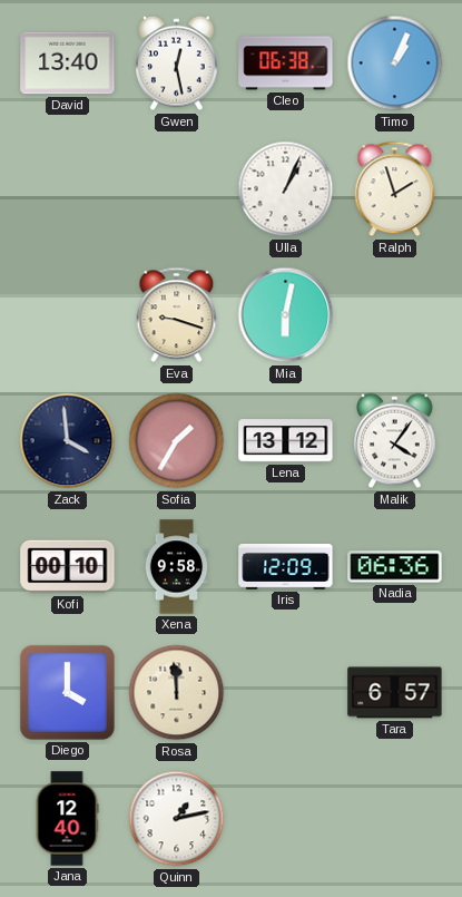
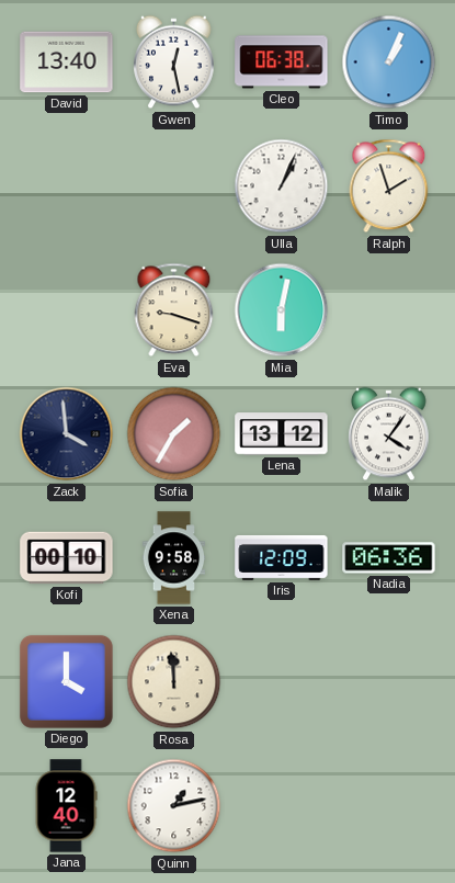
Tara: 6:57 -> none (395, 693)
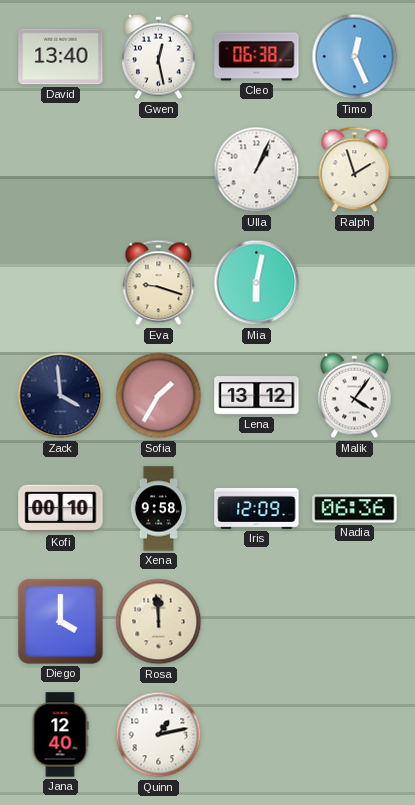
Timo: 1:04 -> 12:26 (355, 57)
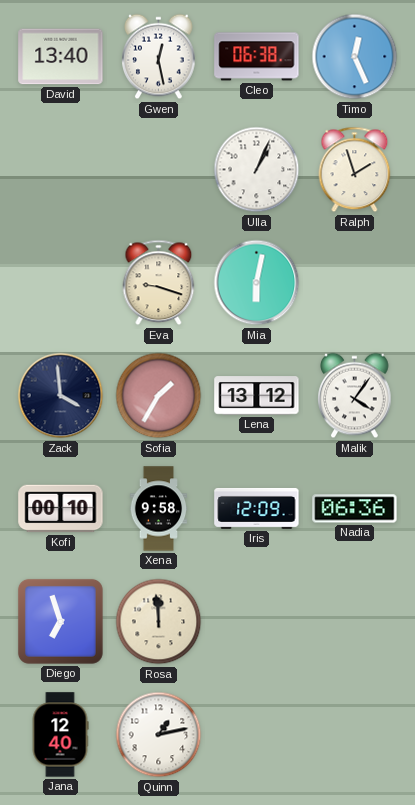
Diego: 4:00 -> 6:57 (60, 621)
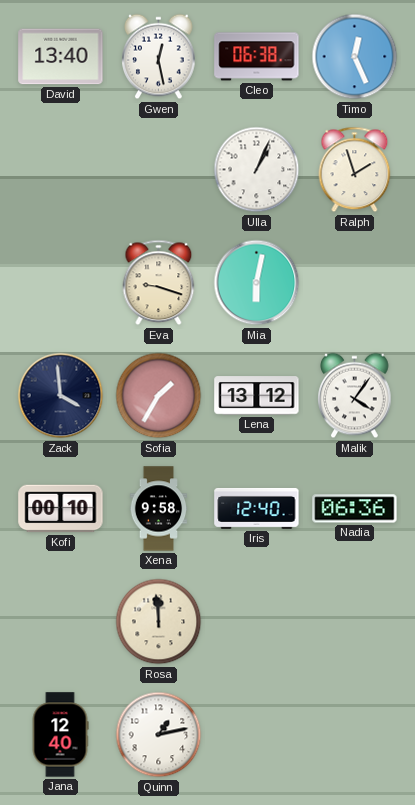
Iris: 12:09 -> 12:40 (257, 508)
Diego: 6:57 -> none (60, 621)
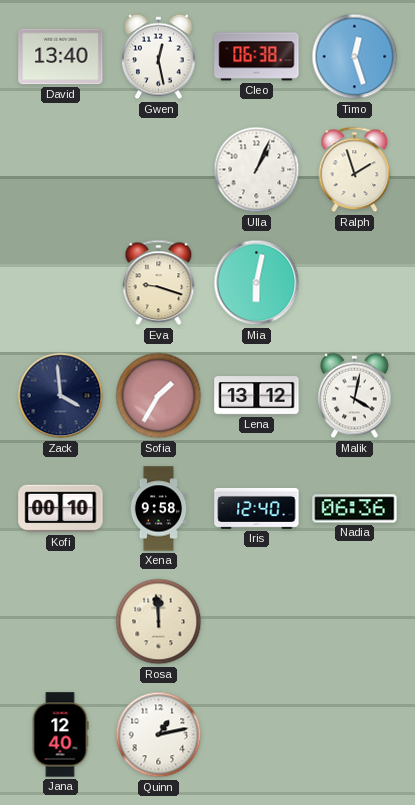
Timo: 12:26 -> 12:27 (355, 57)
Malik: 4:06 -> 4:02 (355, 396)
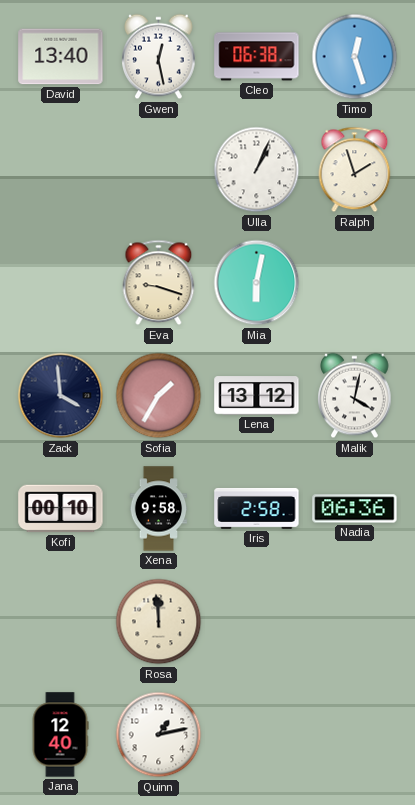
Iris: 12:40 -> 2:58 (257, 508)
